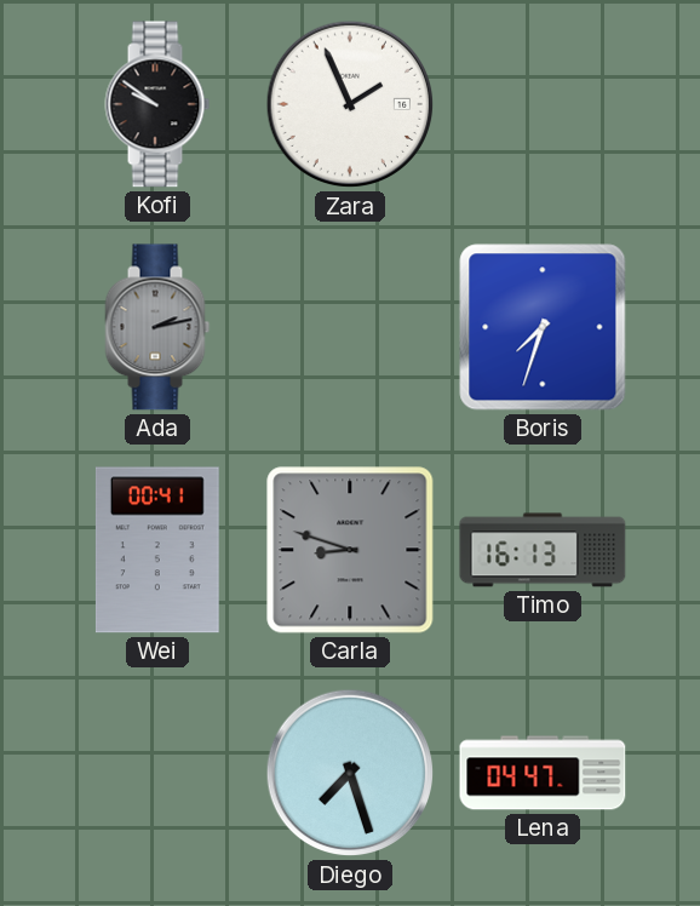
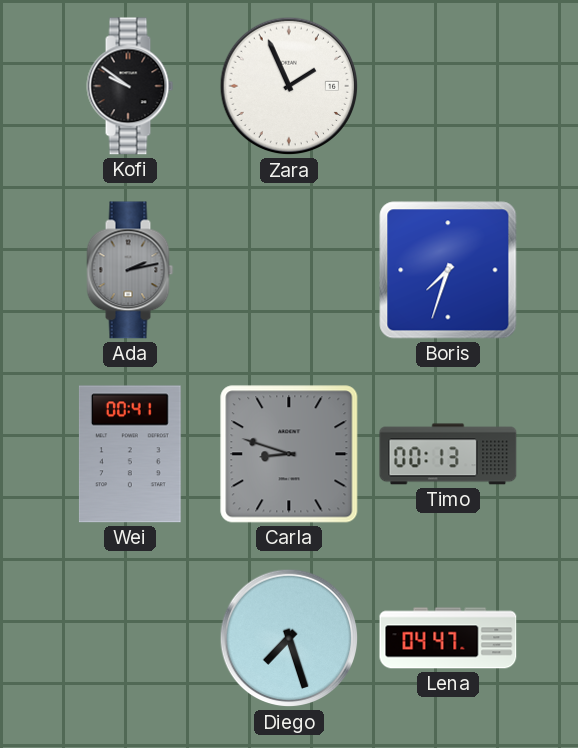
Timo: 16:13 -> 00:13 (448, 454)
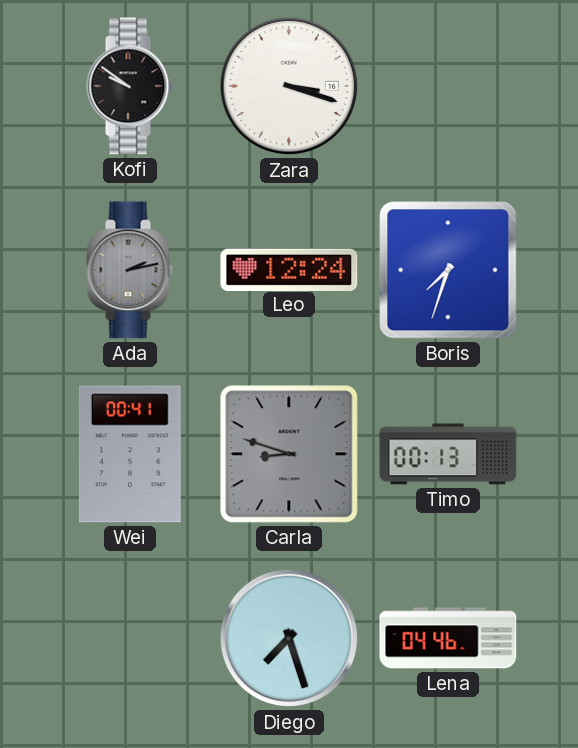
Zara: 1:56 -> 3:18 (289, 86)
Leo: none -> 12:24 (289, 269)
Lena: 04:47 -> 04:46 (448, 638)
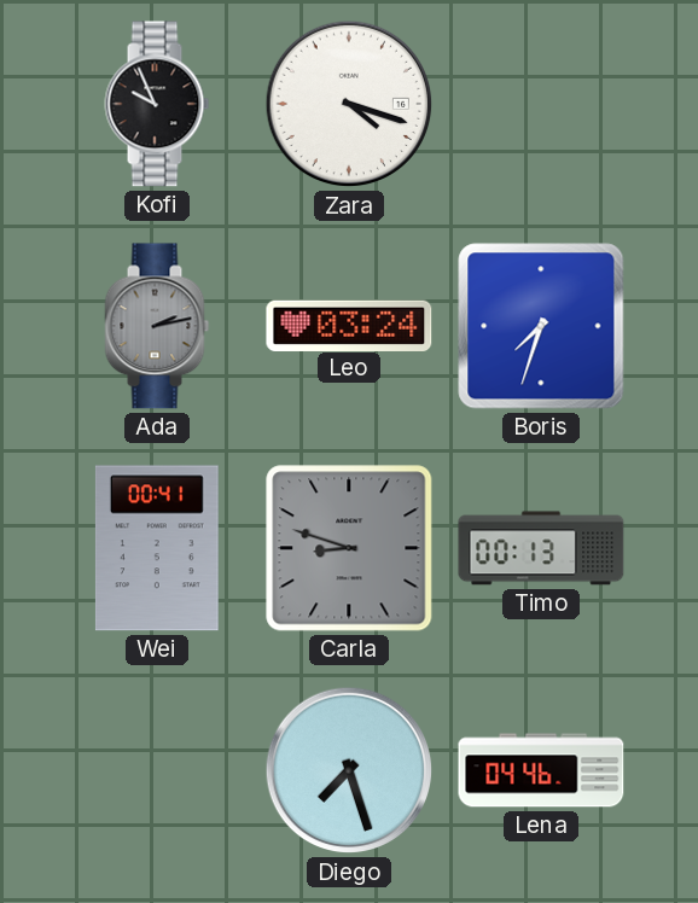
Kofi: 9:51 -> 9:56 (157, 104)
Zara: 3:18 -> 4:18 (349, 104)
Leo: 12:24 -> 03:24 (349, 325)
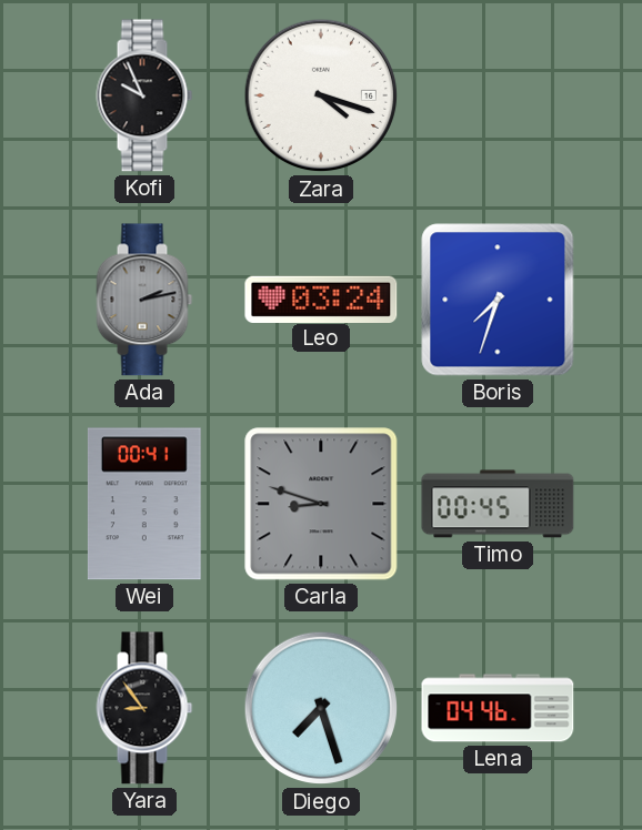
Timo: 00:13 -> 00:45 (498, 504)
Yara: none -> 8:54 (144, 708)
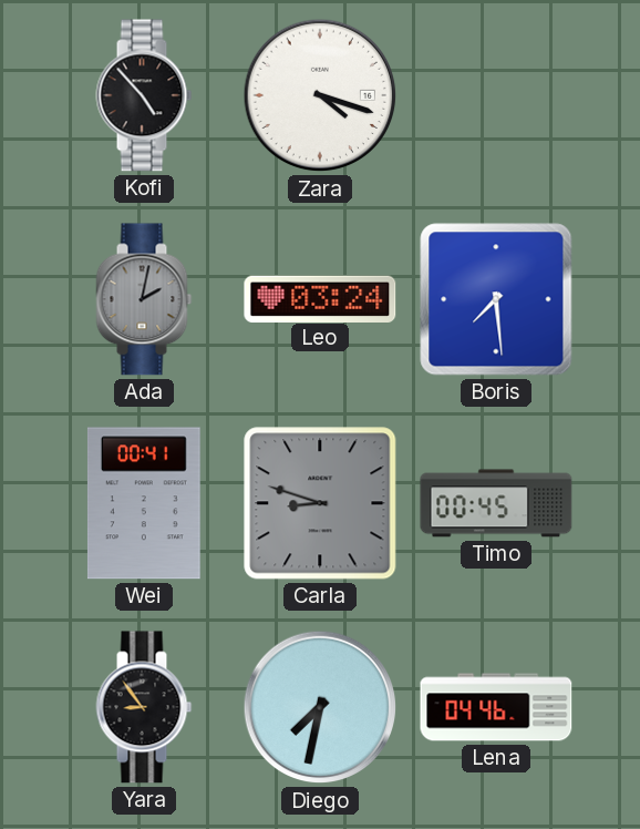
Kofi: 9:56 -> 4:53 (144, 95)
Ada: 2:13 -> 2:02 (144, 299)
Boris: 7:33 -> 7:29 (496, 299)
Diego: 7:27 -> 7:32 (320, 707)
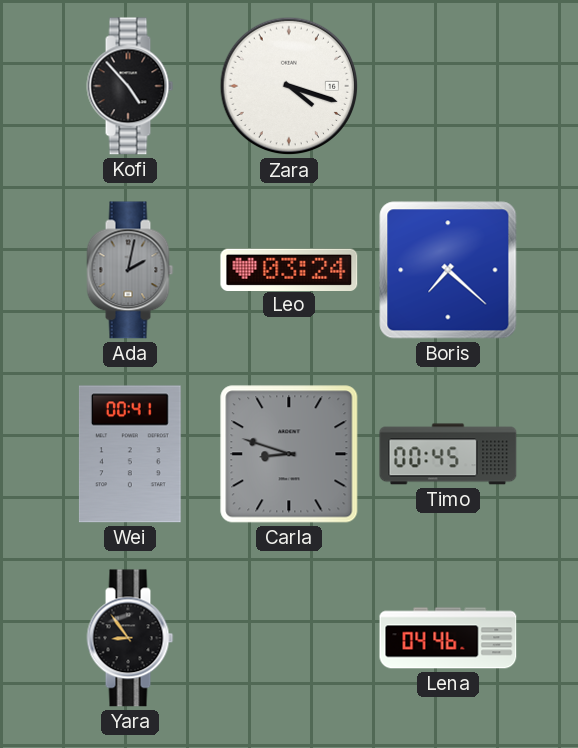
Boris: 7:29 -> 7:22 (448, 270)
Diego: 7:32 -> none (320, 707)
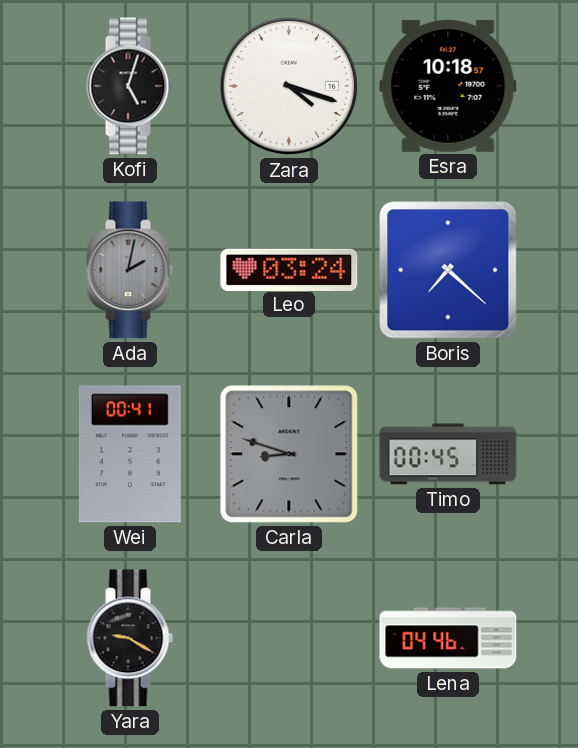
Kofi: 4:53 -> 5:03 (130, 86)
Esra: none -> 10:18 (448, 86)
Yara: 8:54 -> 9:20 (130, 638)
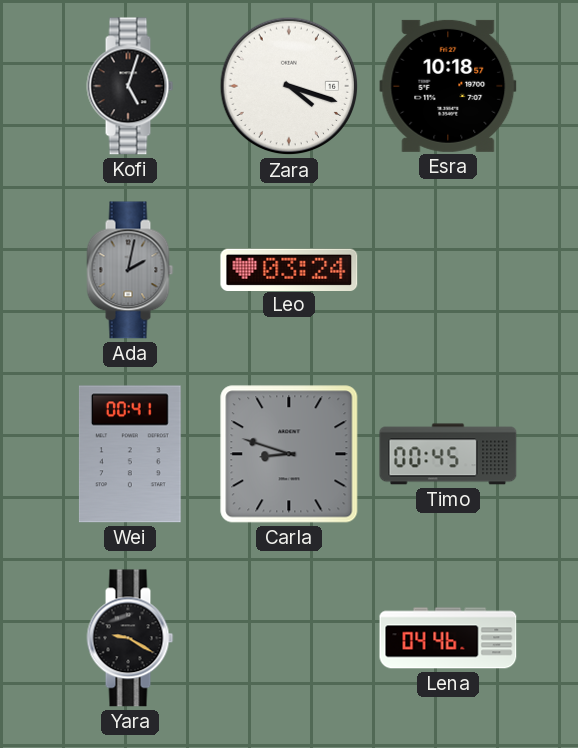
Boris: 7:22 -> none (448, 270)
